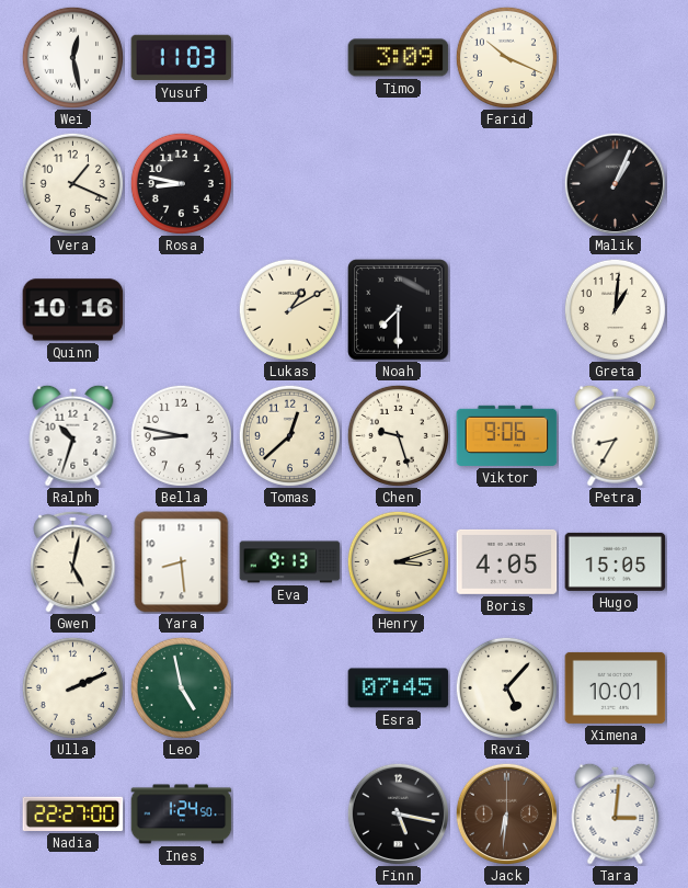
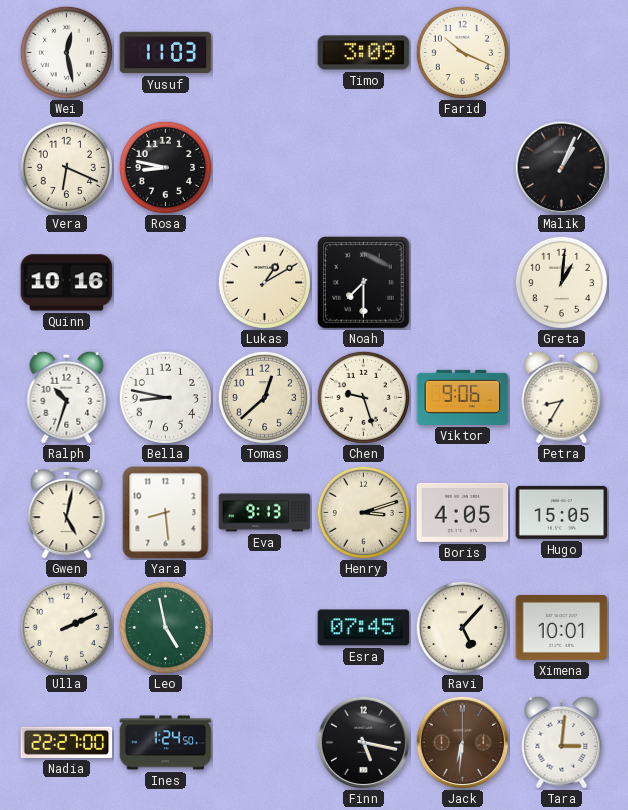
Vera: 1:19 -> 6:19 (66, 167)
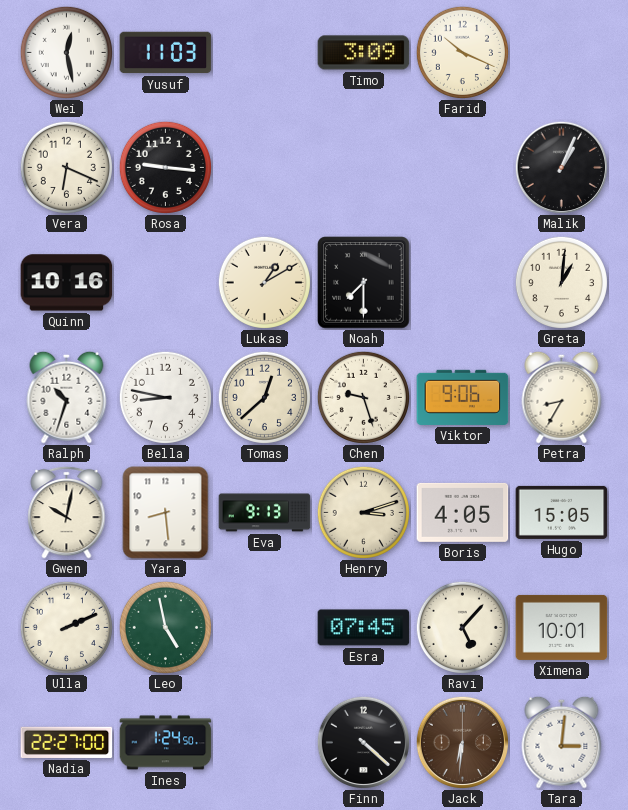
Rosa: 8:47 -> 9:16 (165, 167)
Gwen: 5:02 -> 10:02 (67, 512)
Finn: 5:17 -> 4:22 (363, 742)
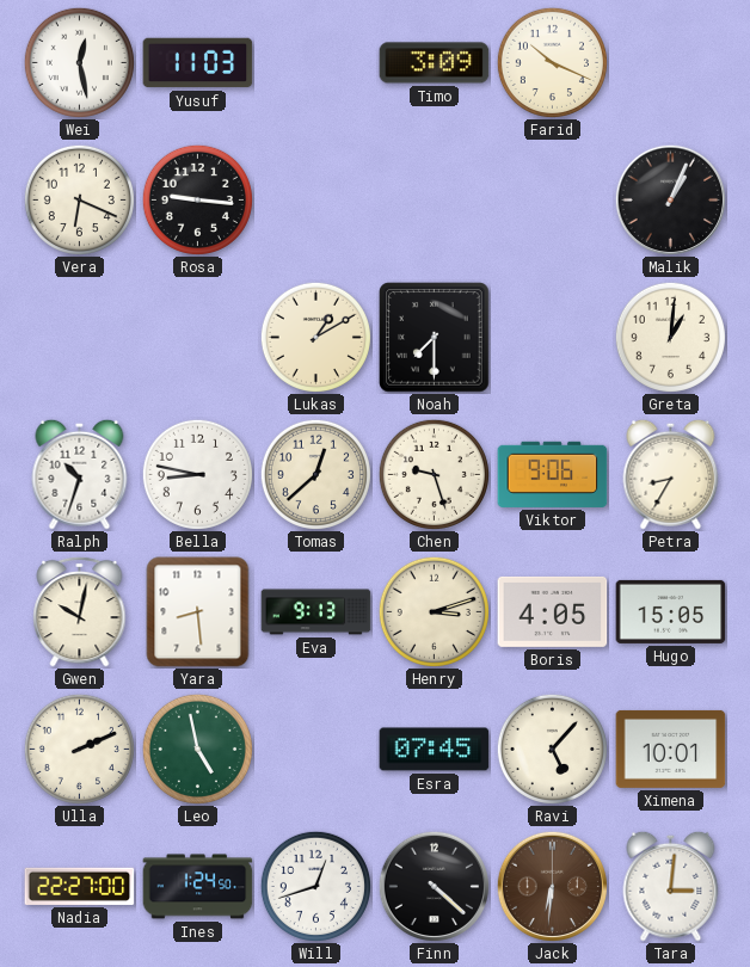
Quinn: 10:16 -> none (67, 283)
Will: none -> 12:42 (315, 886)
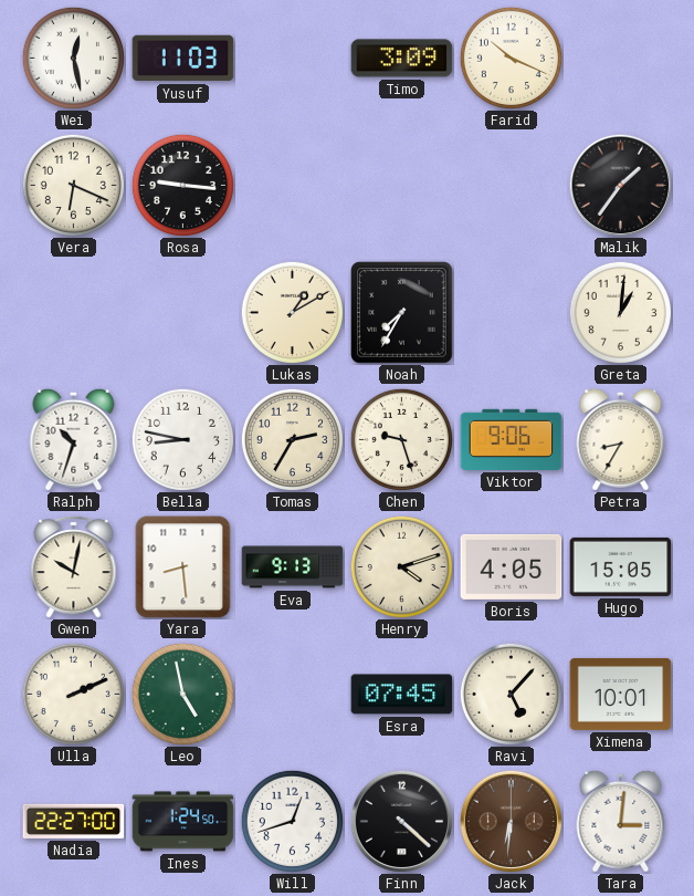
Malik: 1:04 -> 1:36 (620, 185)
Noah: 7:30 -> 7:35 (402, 313)
Tomas: 12:38 -> 2:35 (292, 439)
Henry: 3:12 -> 4:12 (401, 566)
